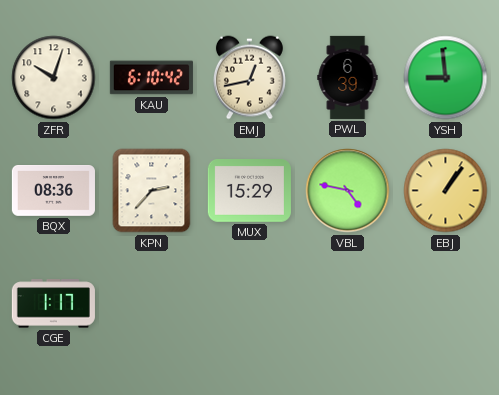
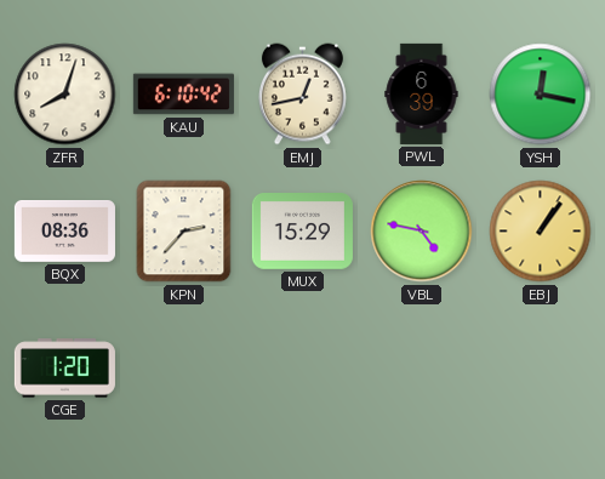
ZFR: 10:03 -> 8:03 (65, 95)
YSH: 8:59 -> 12:17 (541, 95)
CGE: 1:17 -> 1:20 (64, 369)
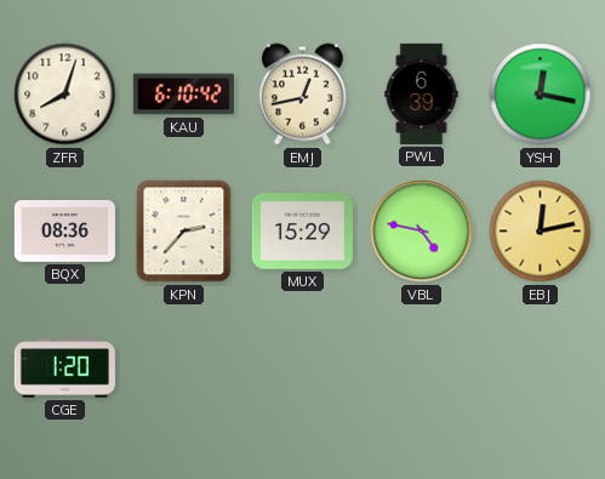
EBJ: 1:06 -> 12:13 (541, 232)
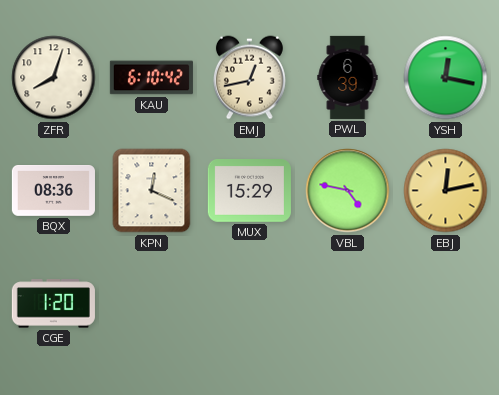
KPN: 2:37 -> 12:19 (152, 191)
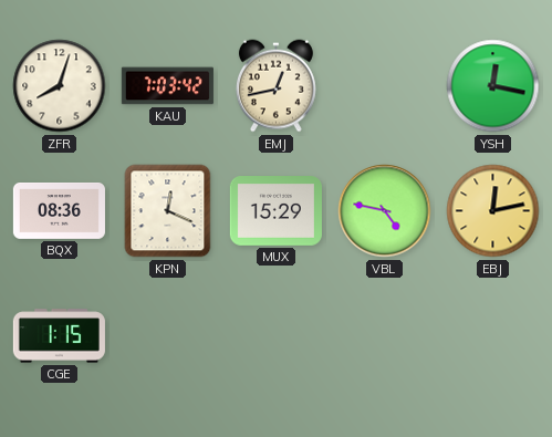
KAU: 6:10 -> 7:03 (167, 86)
PWL: 6:39 -> none (348, 77)
CGE: 1:20 -> 1:15 (59, 336)
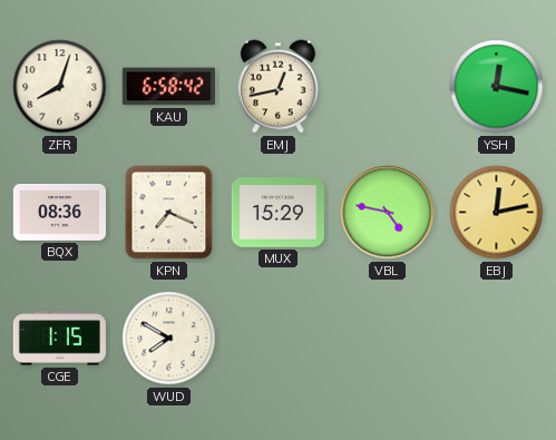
KAU: 7:03 -> 6:58 (168, 87)
KPN: 12:19 -> 7:19 (169, 213)
WUD: none -> 7:50 (169, 339)
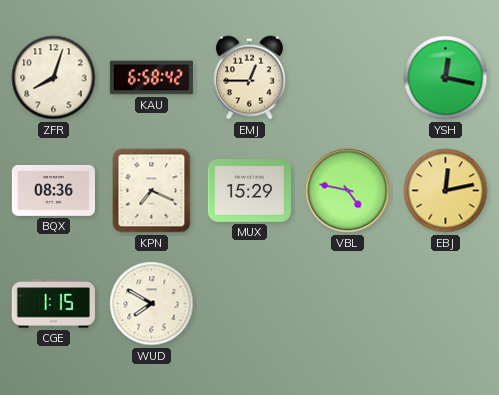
EMJ: 12:43 -> 12:45 (249, 78)
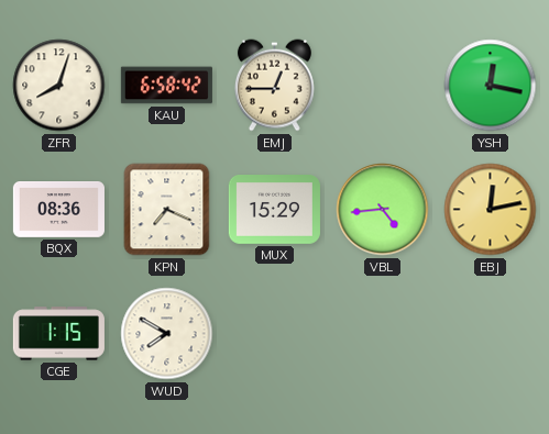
VBL: 4:47 -> 4:44 (383, 210)
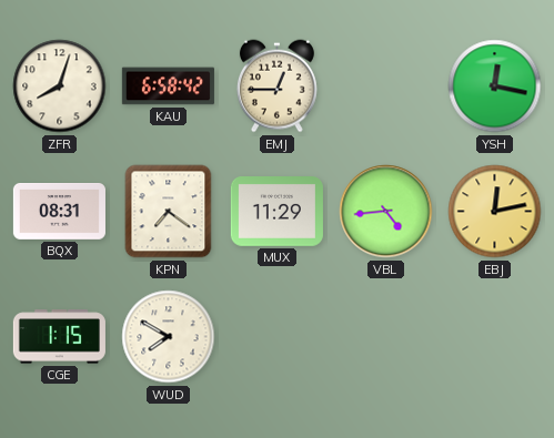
BQX: 08:36 -> 08:31 (59, 212)
KPN: 7:19 -> 7:21 (169, 212)
MUX: 15:29 -> 11:29 (276, 212)
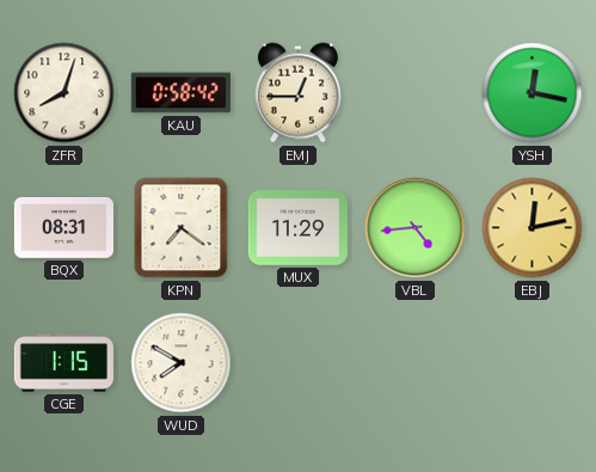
KAU: 6:58 -> 0:58 (180, 93)
